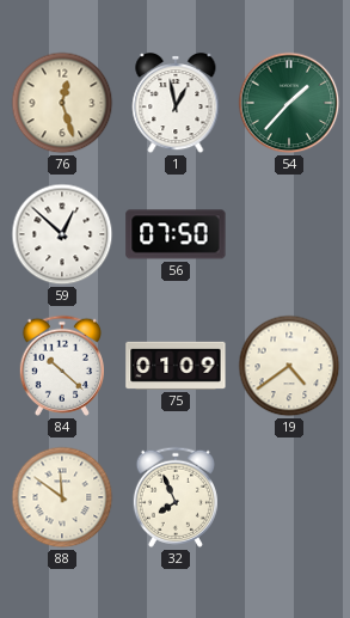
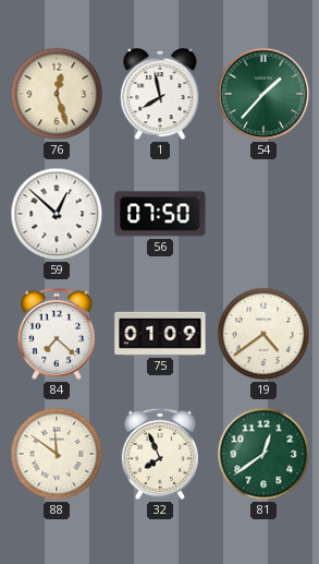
1: 12:58 -> 7:58 (160, 95)
84: 10:22 -> 7:22 (57, 334)
81: none -> 12:39 (263, 454)
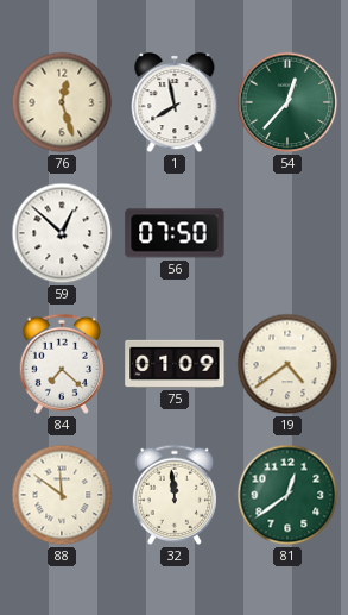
54: 1:37 -> 12:37 (287, 102)
32: 7:56 -> 11:59 (175, 495)
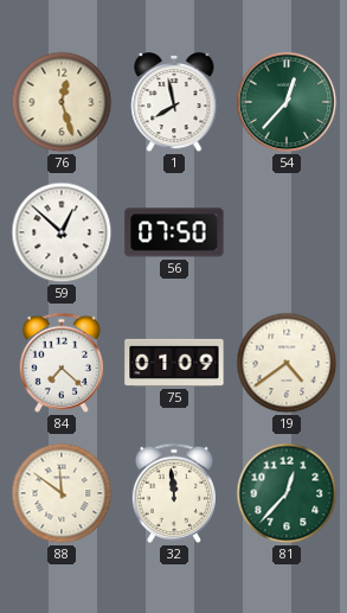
81: 12:39 -> 12:37 (287, 493)
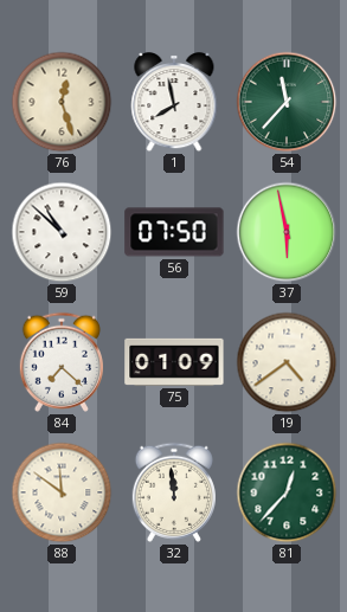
54: 12:37 -> 11:37 (287, 102)
59: 12:52 -> 10:52 (62, 232)
37: none -> 5:58 (287, 232)
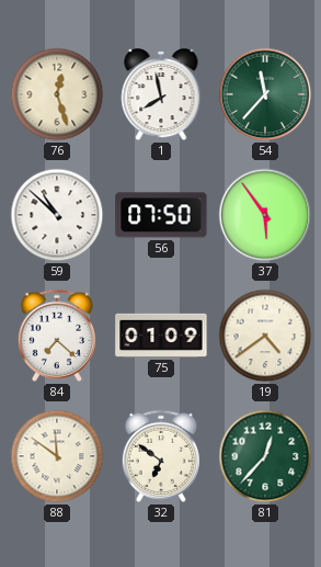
37: 5:58 -> 5:54 (265, 215)
32: 11:59 -> 6:51 (161, 456)
